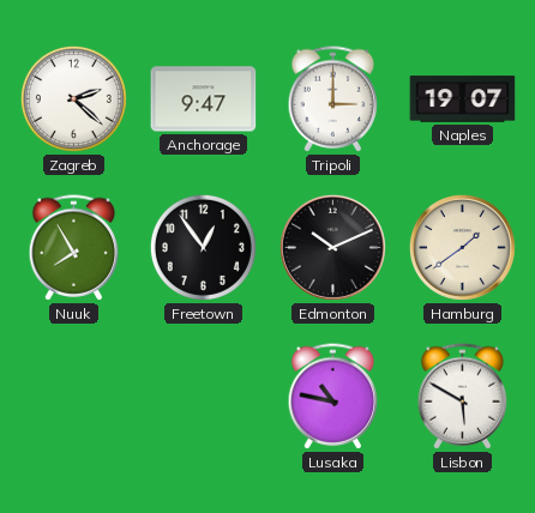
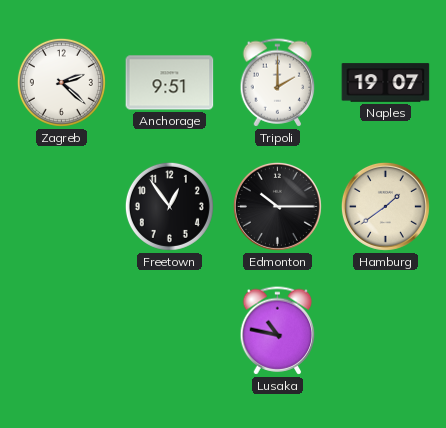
Anchorage: 9:47 -> 9:51 (170, 83)
Tripoli: 3:00 -> 2:00 (278, 83)
Nuuk: 7:55 -> none (74, 248)
Edmonton: 10:11 -> 10:15 (277, 206)
Lisbon: 5:50 -> none (463, 397)
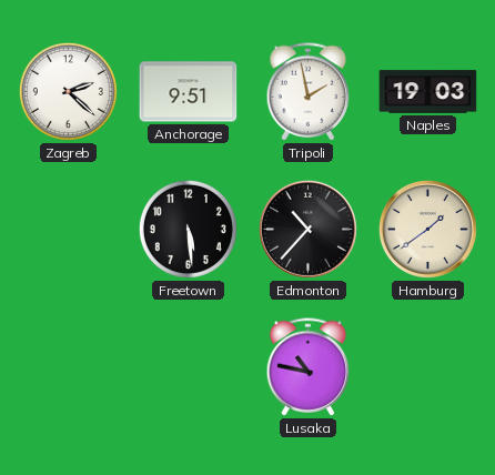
Tripoli: 2:00 -> 1:58 (309, 92)
Naples: 19:07 -> 19:03 (428, 92)
Freetown: 12:54 -> 5:29 (188, 229)
Edmonton: 10:15 -> 10:37 (307, 229)
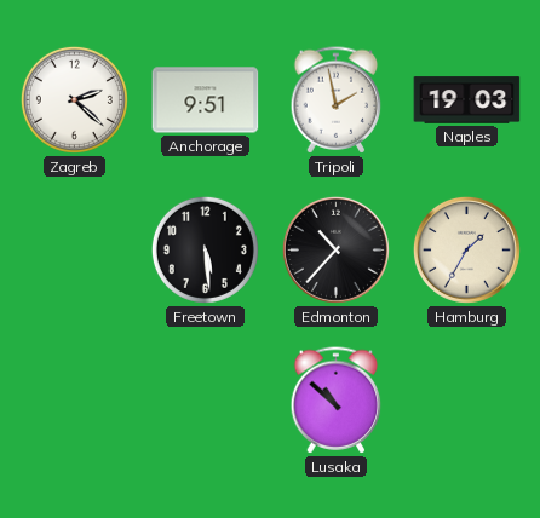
Hamburg: 1:39 -> 1:35 (466, 249)
Lusaka: 10:47 -> 10:52 (337, 401)
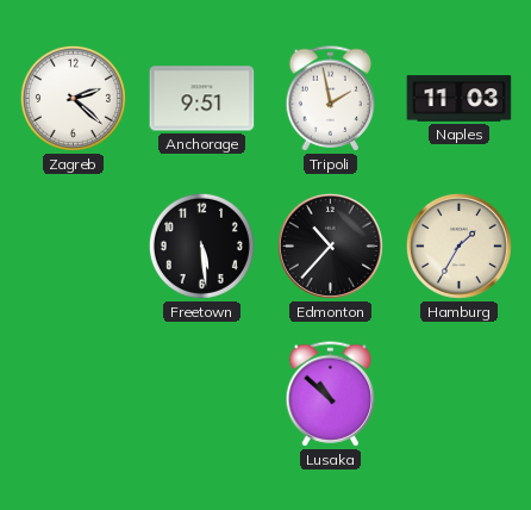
Naples: 19:03 -> 11:03 (460, 99)
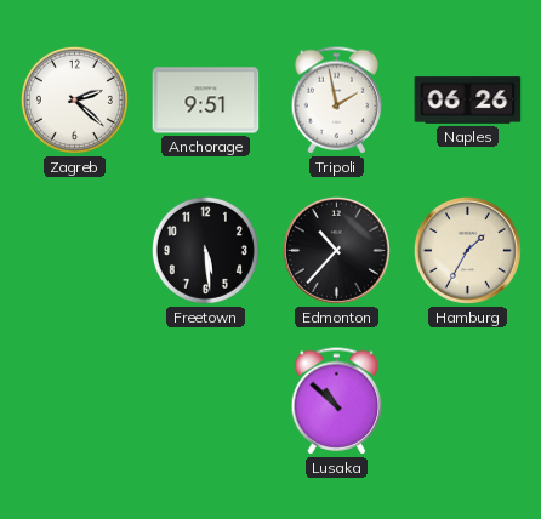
Naples: 11:03 -> 06:26 (468, 101)
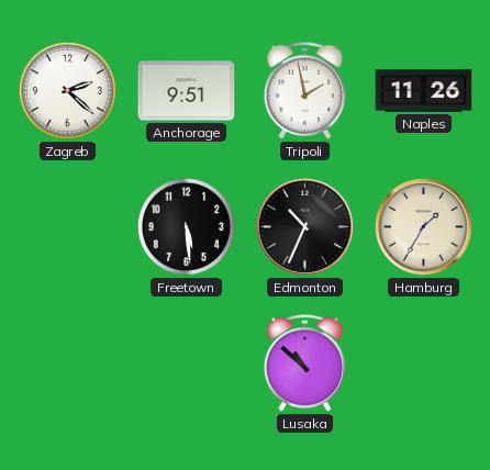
Naples: 06:26 -> 11:26 (424, 91)
Edmonton: 10:37 -> 10:34 (304, 226)
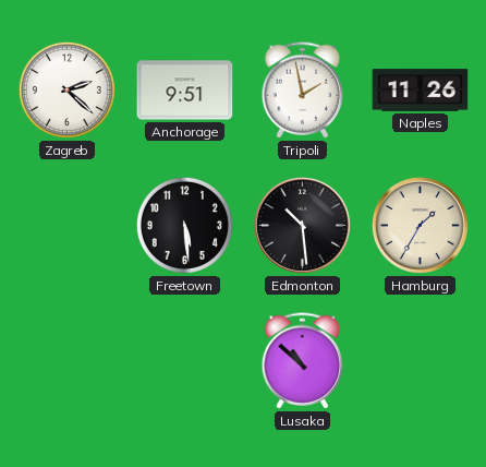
Edmonton: 10:34 -> 10:29 (302, 225)
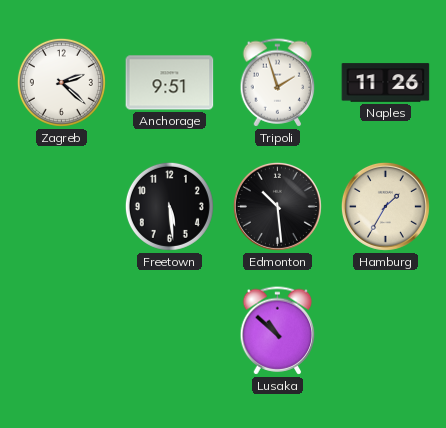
Tripoli: 1:58 -> 1:57 (278, 83)
